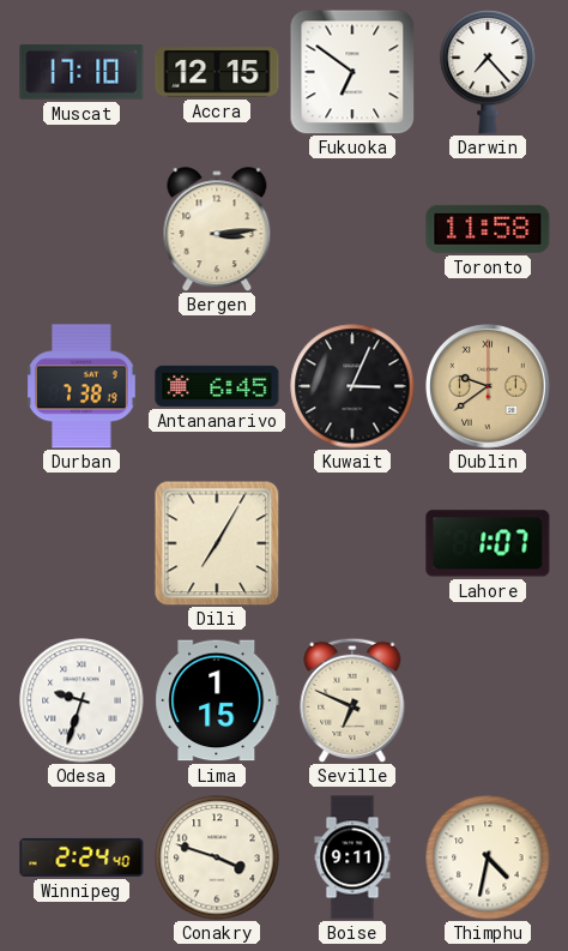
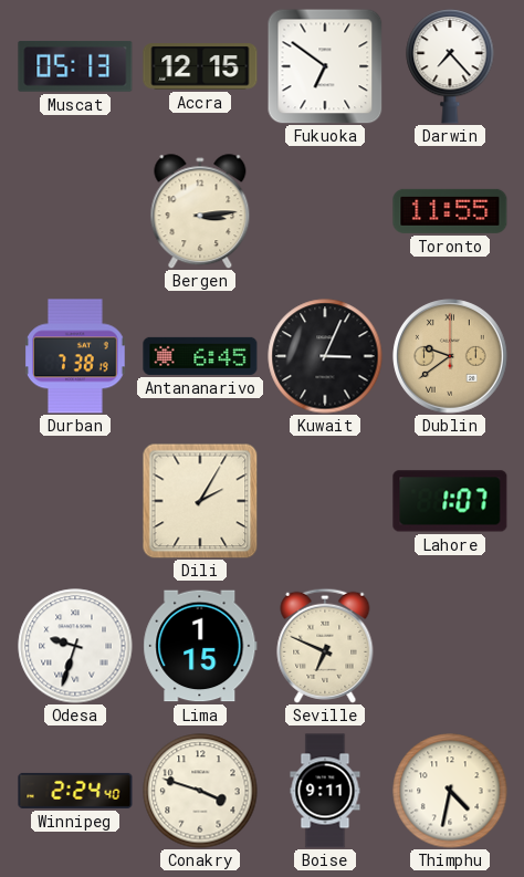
Muscat: 17:10 -> 05:13 (75, 67)
Toronto: 11:58 -> 11:55 (450, 211)
Dili: 7:05 -> 2:05 (200, 501)
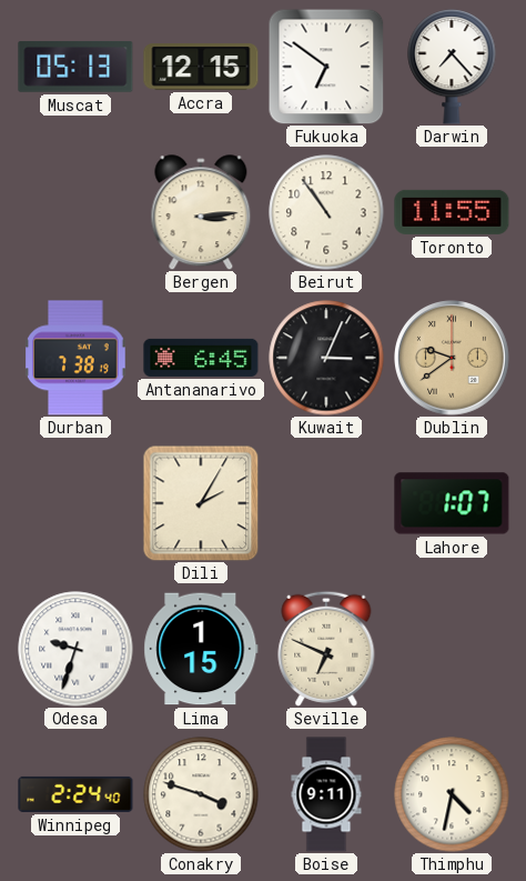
Beirut: none -> 10:54 (326, 212)
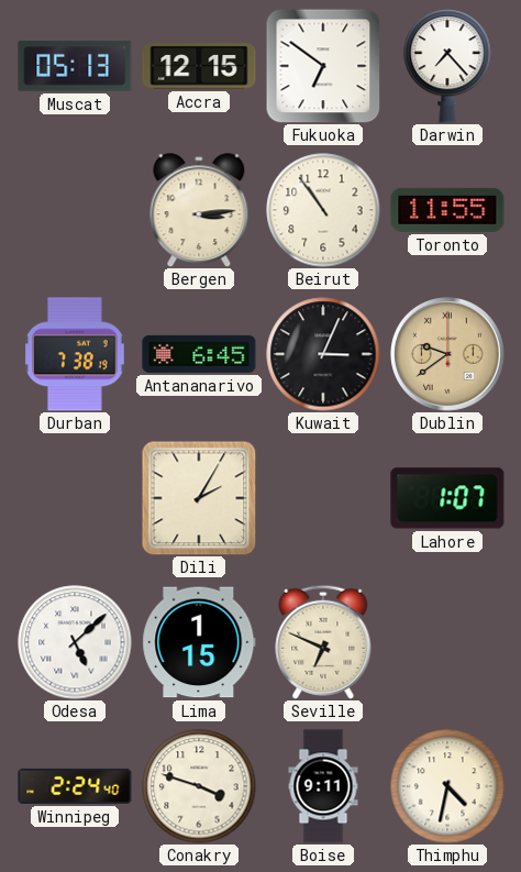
Odesa: 9:33 -> 5:08 (75, 642)
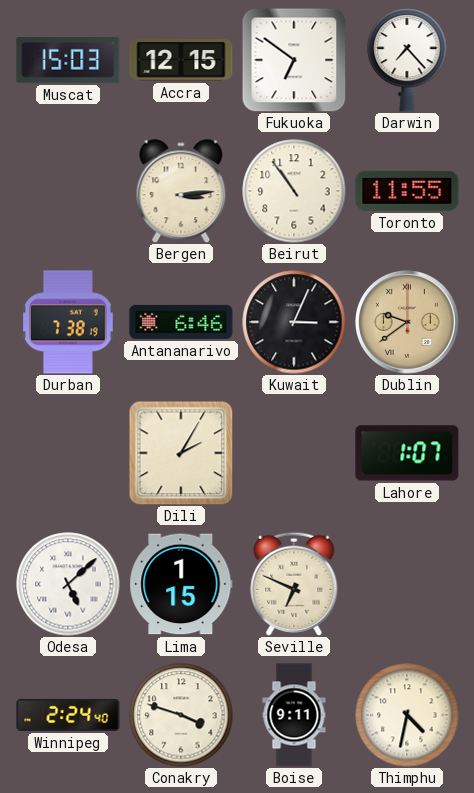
Muscat: 05:13 -> 15:03 (68, 61)
Antananarivo: 6:45 -> 6:46 (181, 322)
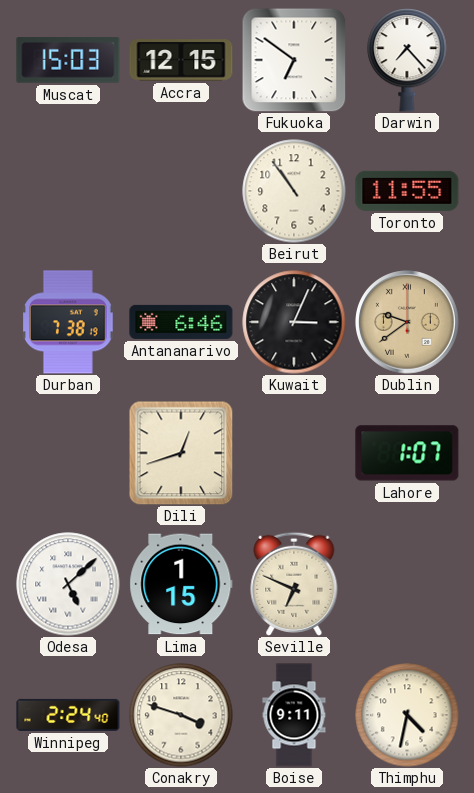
Bergen: 3:14 -> none (181, 191)
Dili: 2:05 -> 12:42 (181, 453)
